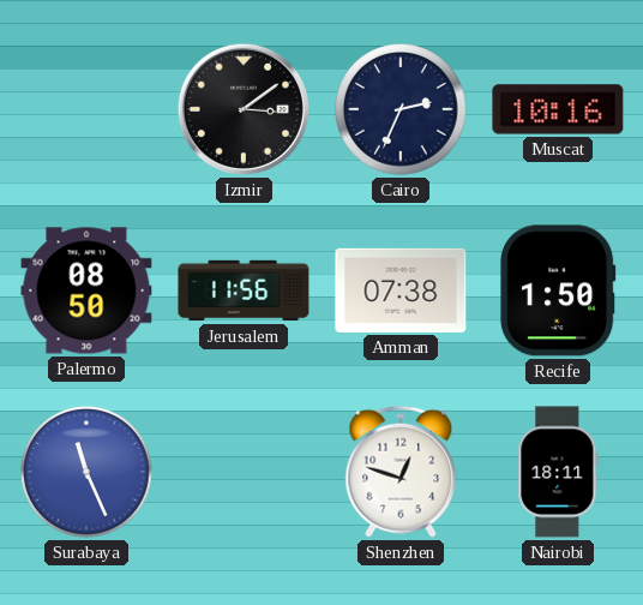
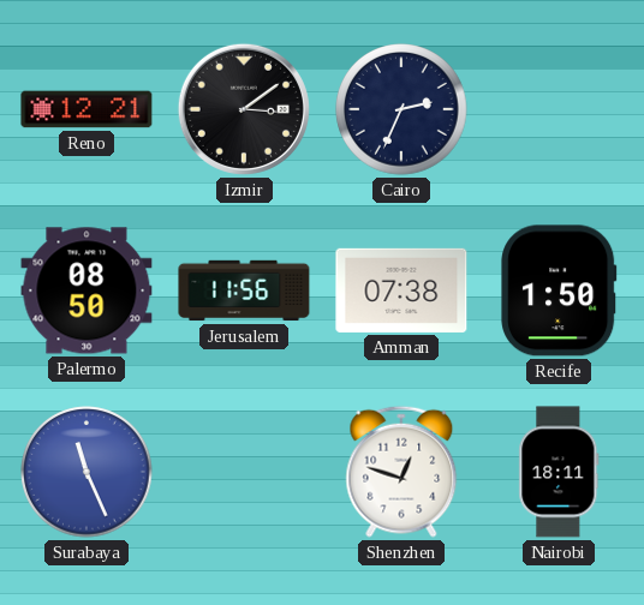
Reno: none -> 12:21 (87, 109)
Muscat: 10:16 -> none (558, 109)
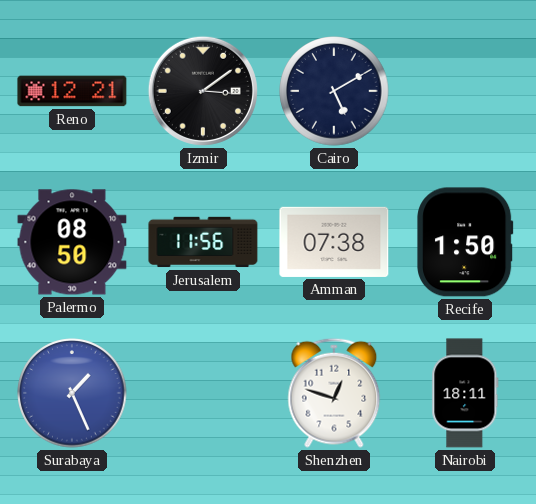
Cairo: 2:34 -> 5:10 (334, 91)
Surabaya: 11:26 -> 1:26 (72, 393)
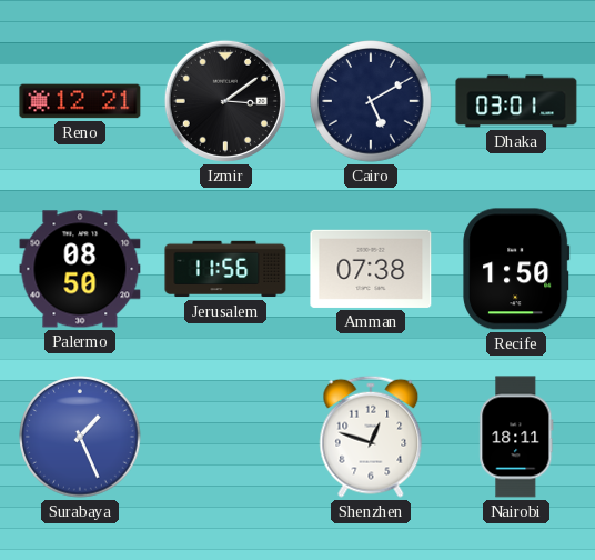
Dhaka: none -> 03:01 (516, 101)
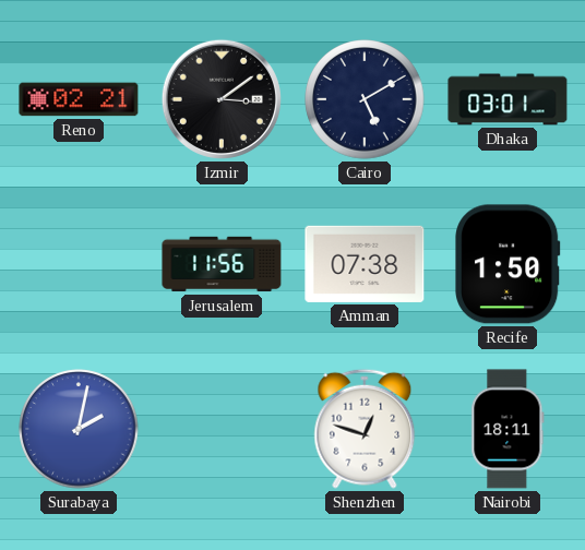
Reno: 12:21 -> 02:21 (79, 99)
Palermo: 08:50 -> none (80, 269)
Surabaya: 1:26 -> 2:02 (79, 429)
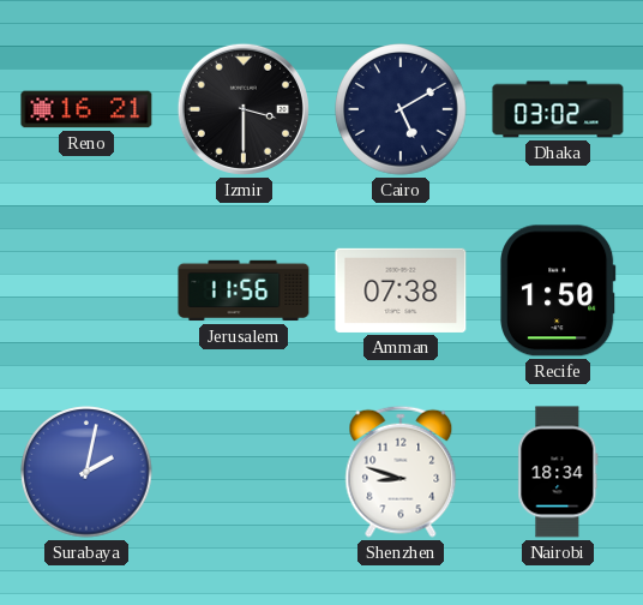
Reno: 02:21 -> 16:21 (86, 109)
Izmir: 3:09 -> 3:30 (244, 109)
Dhaka: 03:01 -> 03:02 (558, 109)
Shenzhen: 12:48 -> 8:48 (401, 472)
Nairobi: 18:11 -> 18:34 (558, 472)
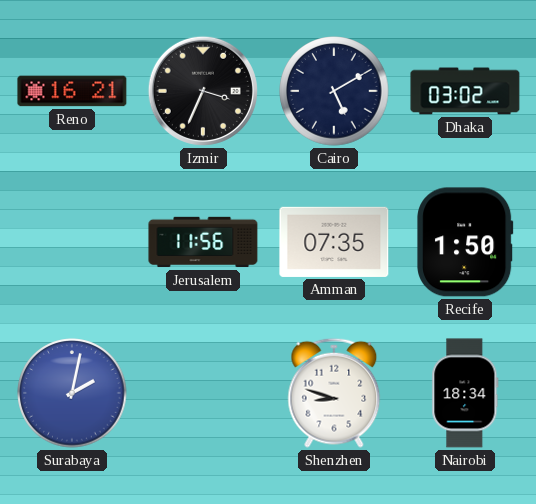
Izmir: 3:30 -> 3:34 (203, 91)
Amman: 07:38 -> 07:35 (334, 242)
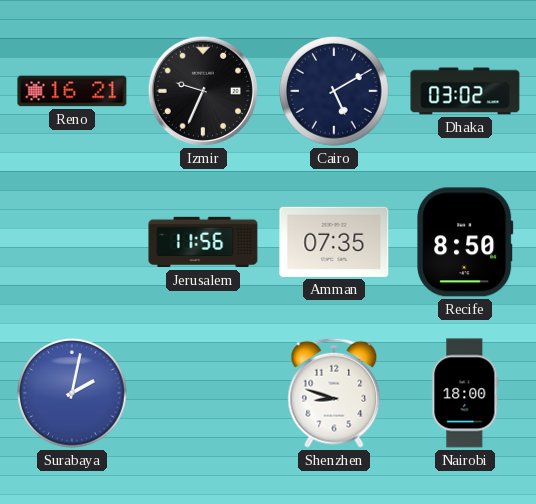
Izmir: 3:34 -> 9:34 (203, 91)
Recife: 1:50 -> 8:50 (465, 242)
Nairobi: 18:34 -> 18:00 (465, 393)
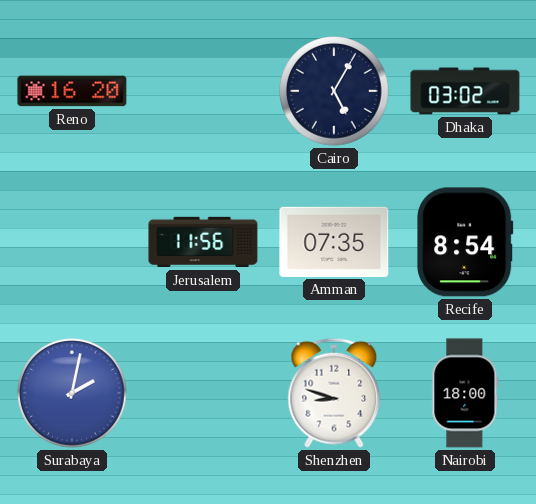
Reno: 16:21 -> 16:20 (72, 91)
Izmir: 9:34 -> none (203, 91)
Cairo: 5:10 -> 5:05 (334, 91)
Recife: 8:50 -> 8:54 (465, 242)
